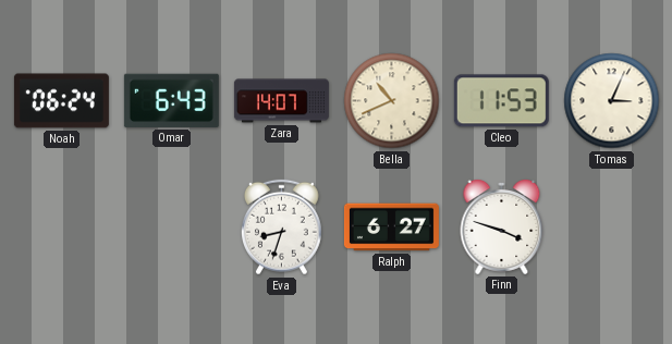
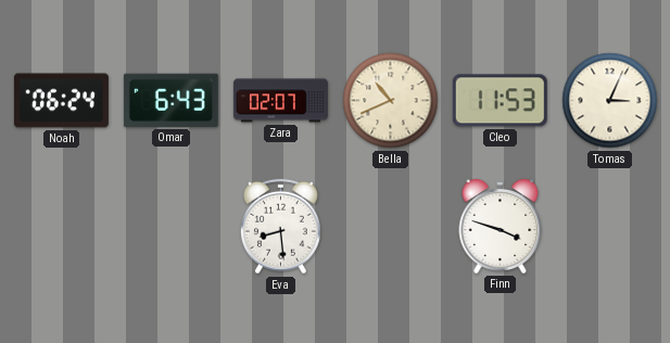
Zara: 14:07 -> 02:07 (280, 101)
Eva: 8:33 -> 8:29 (281, 227)
Ralph: 6:27 -> none (391, 228)
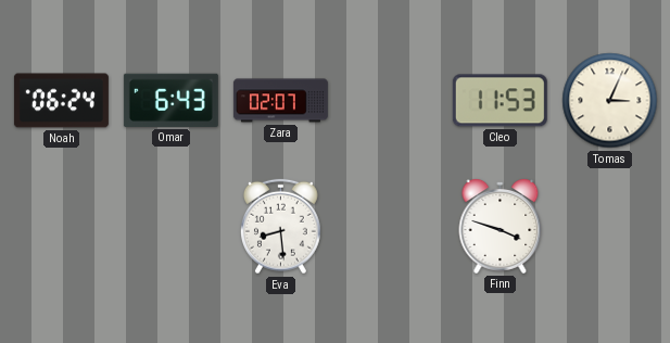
Bella: 10:41 -> none (391, 101)
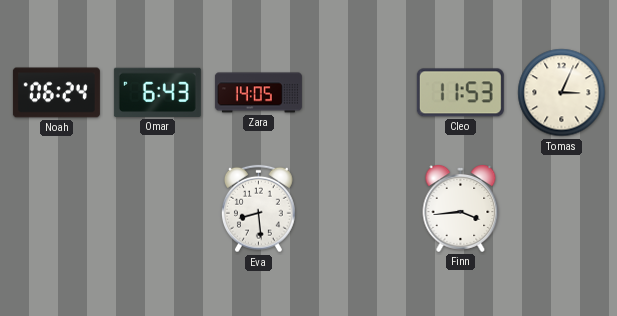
Zara: 02:07 -> 14:05 (258, 93)
Finn: 3:48 -> 3:44 (461, 209)
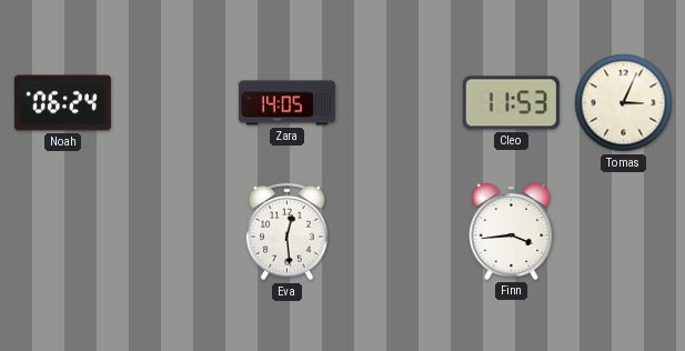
Omar: 6:43 -> none (157, 92)
Eva: 8:29 -> 12:29 (288, 232)
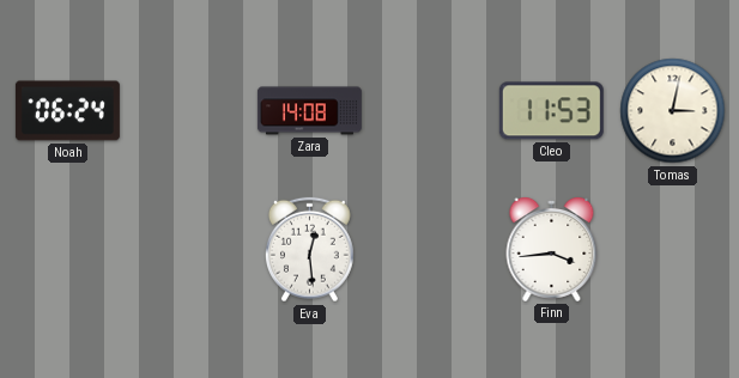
Zara: 14:05 -> 14:08 (309, 111)
Tomas: 3:04 -> 3:02 (673, 111)
